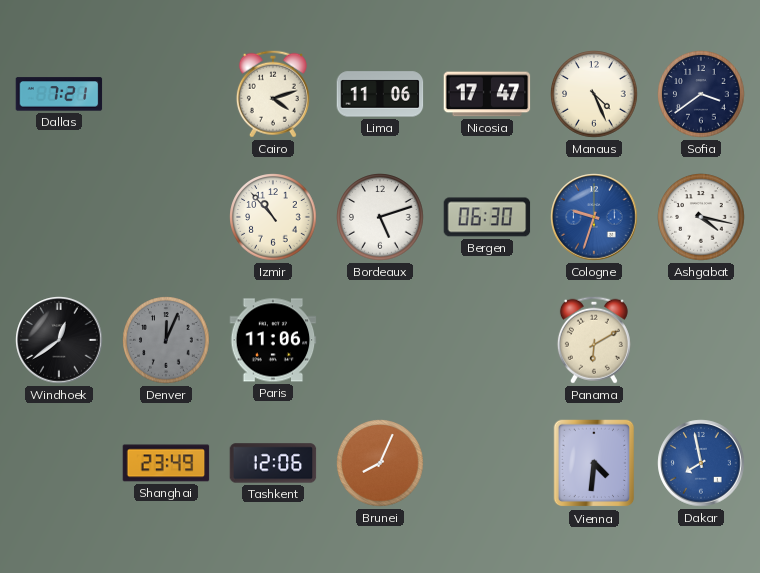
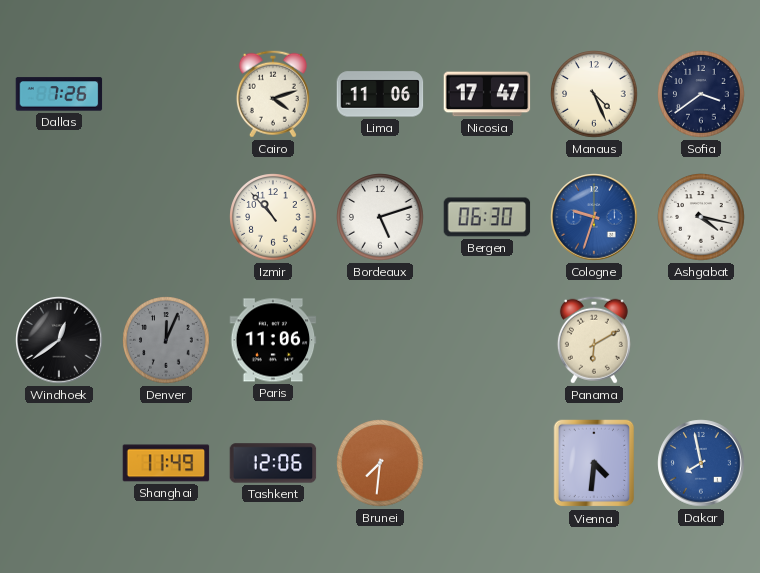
Dallas: 7:21 -> 7:26 (59, 94)
Shanghai: 23:49 -> 11:49 (166, 463)
Brunei: 8:04 -> 7:31 (380, 463)
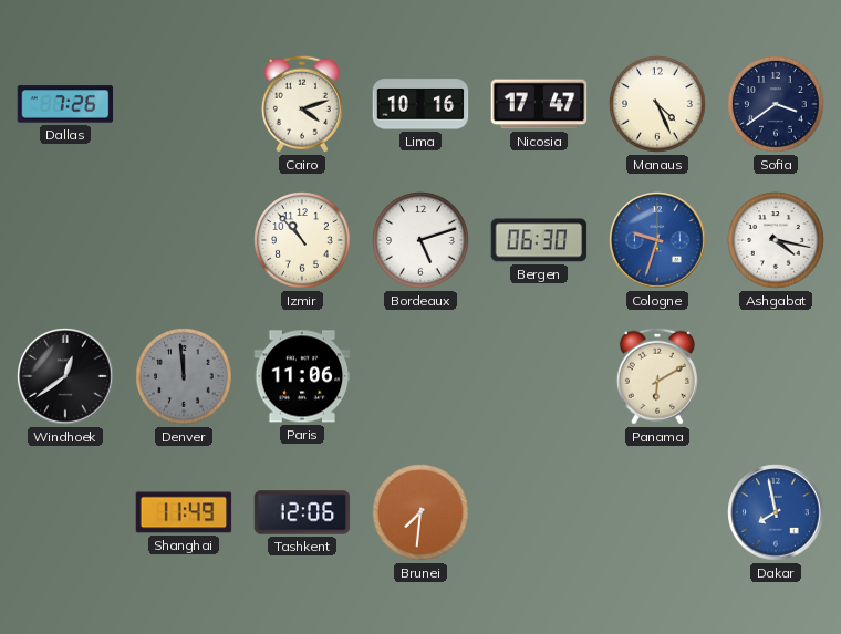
Lima: 11:06 -> 10:16 (420, 104)
Denver: 12:04 -> 11:59 (184, 376)
Vienna: 4:31 -> none (594, 463)
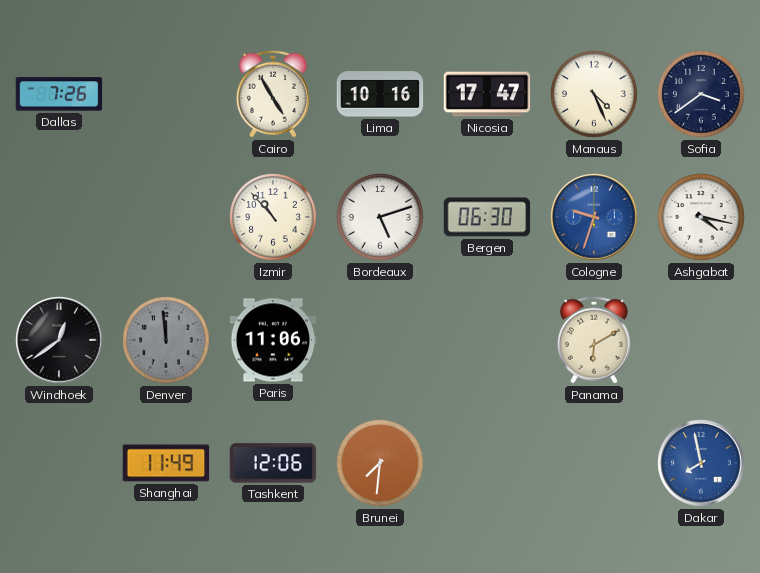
Cairo: 4:12 -> 4:55 (273, 94)
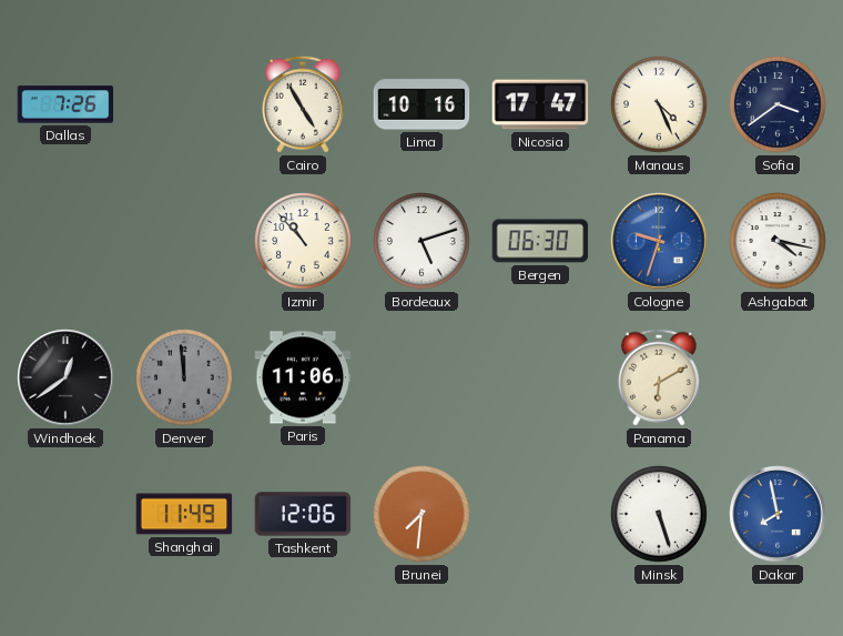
Minsk: none -> 5:27 (659, 514)
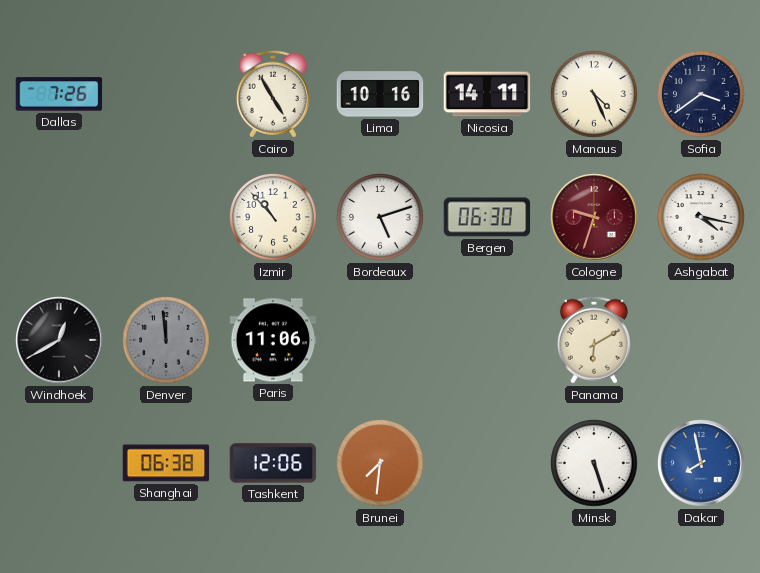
Nicosia: 17:47 -> 14:11 (487, 94)
Cologne dial: blue -> burgundy (594, 217)
Windhoek: 12:39 -> 12:40 (59, 340)
Shanghai: 11:49 -> 06:38 (166, 463)
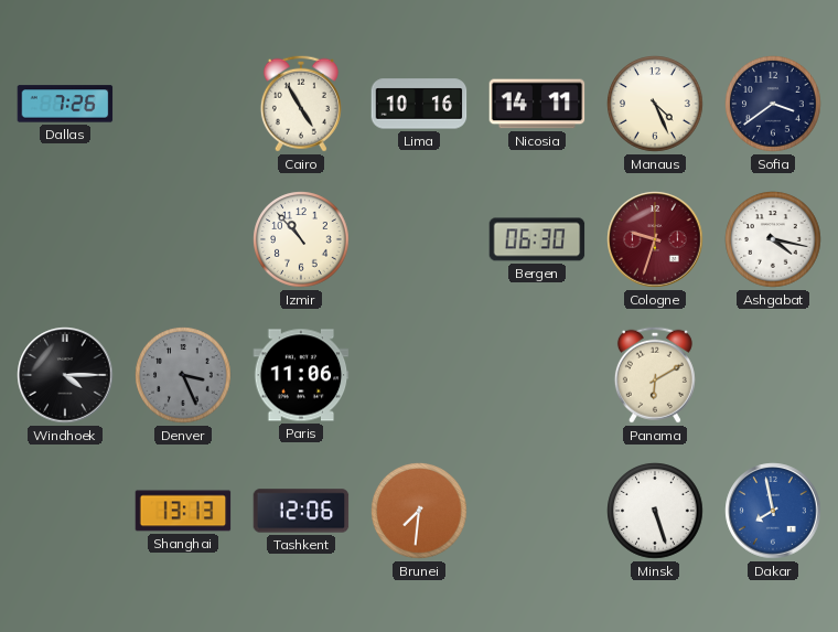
Bordeaux: 5:12 -> none (380, 217)
Windhoek: 12:40 -> 4:15 (65, 375)
Denver: 11:59 -> 3:26 (183, 375)
Shanghai: 06:38 -> 13:13 (183, 511)
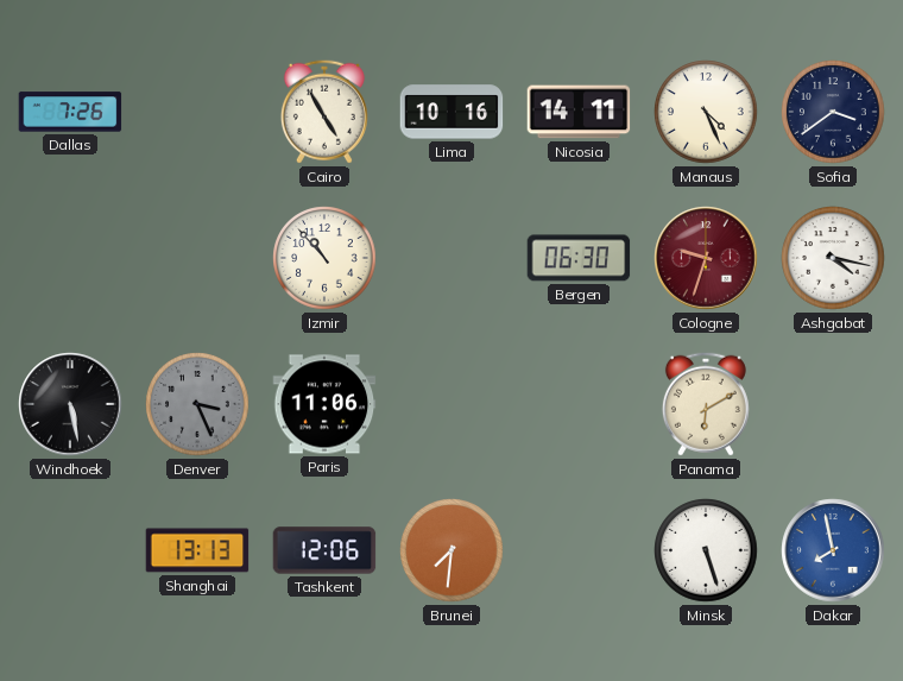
Windhoek: 4:15 -> 5:28 (70, 404)
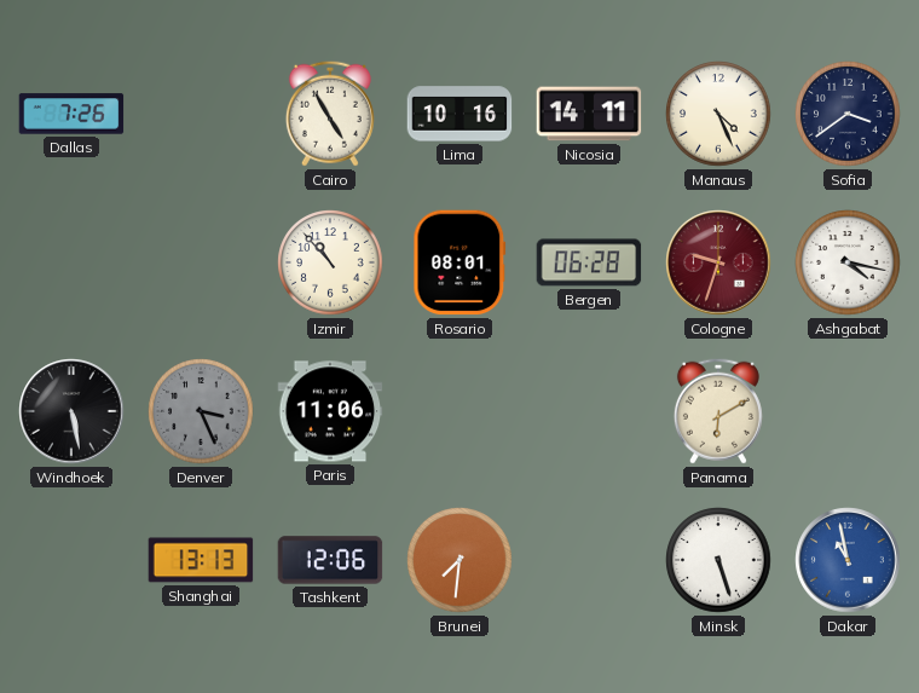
Rosario: none -> 08:01 (459, 262)
Bergen: 06:30 -> 06:28 (589, 262)
Dakar: 7:58 -> 10:58 (848, 560)
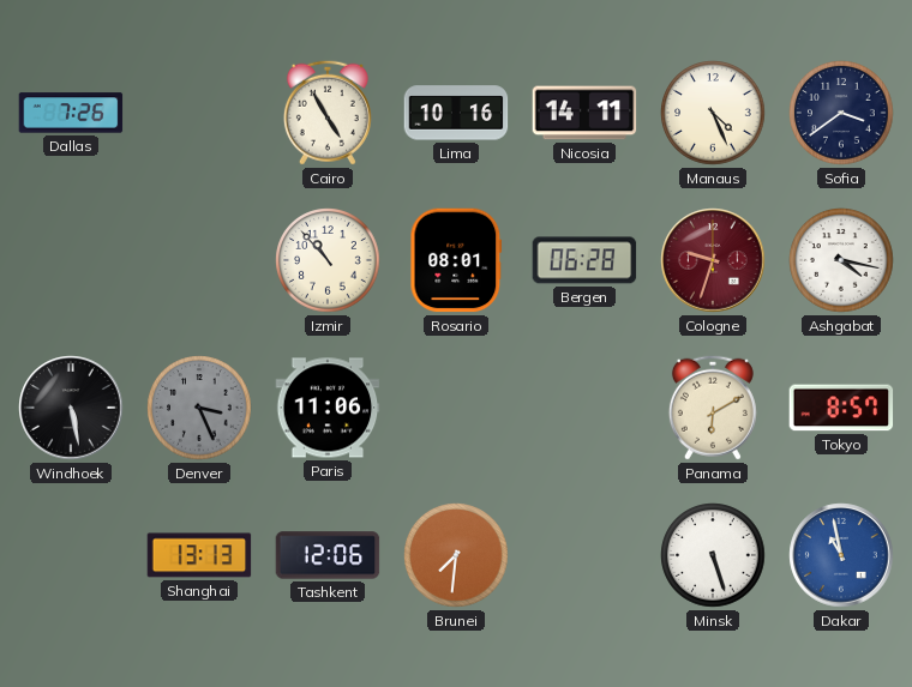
Tokyo: none -> 8:57 (841, 408)
